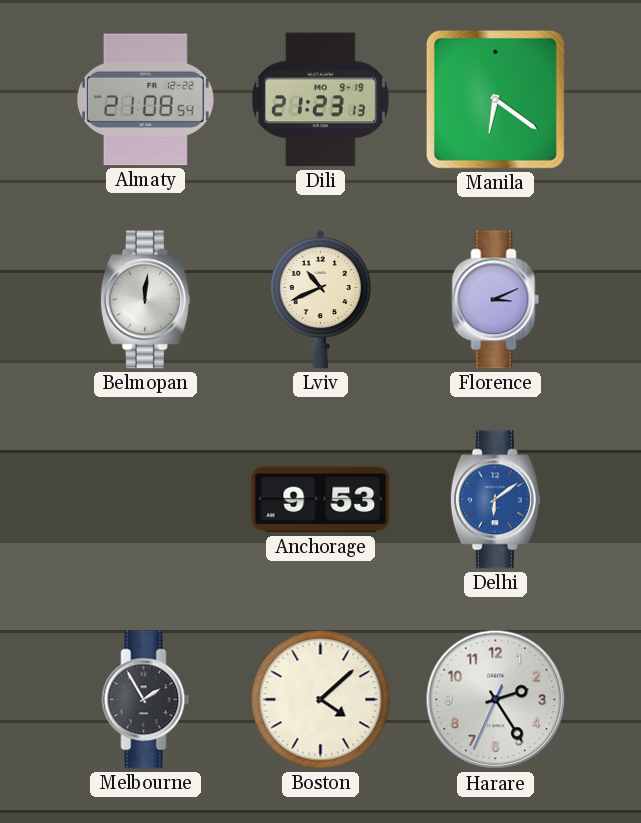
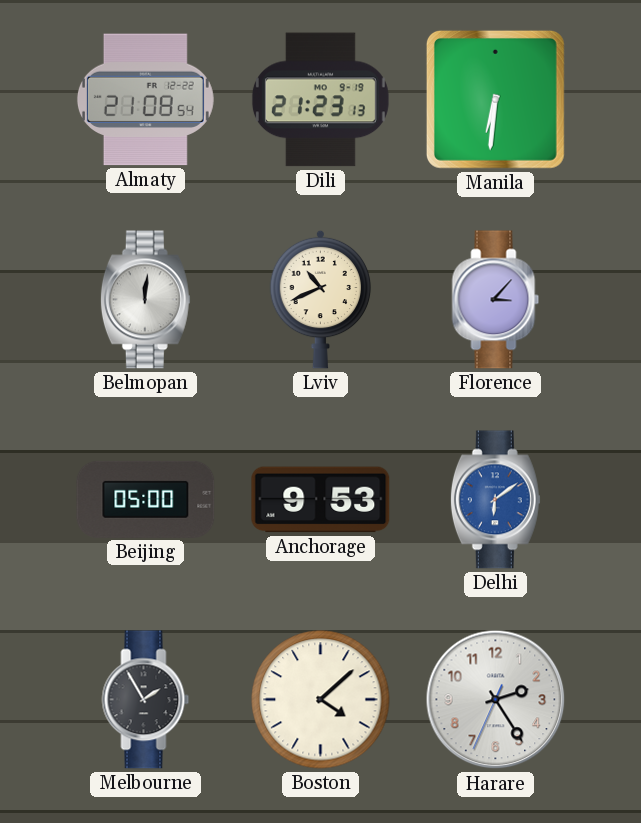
Manila: 6:21 -> 6:31 (495, 99)
Florence: 3:11 -> 3:07 (496, 300)
Beijing: none -> 05:00 (146, 499)
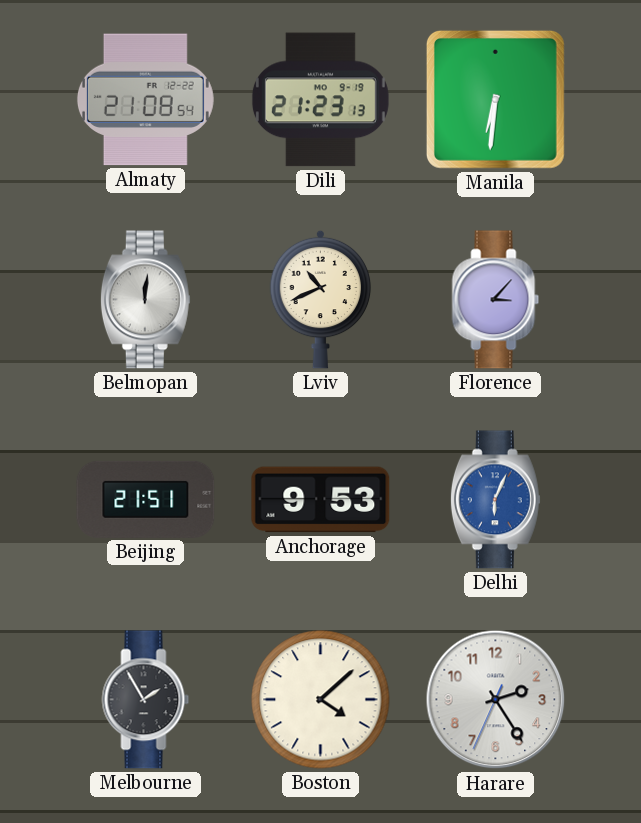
Beijing: 05:00 -> 21:51 (146, 499)
Delhi: 6:09 -> 6:04 (495, 500)
